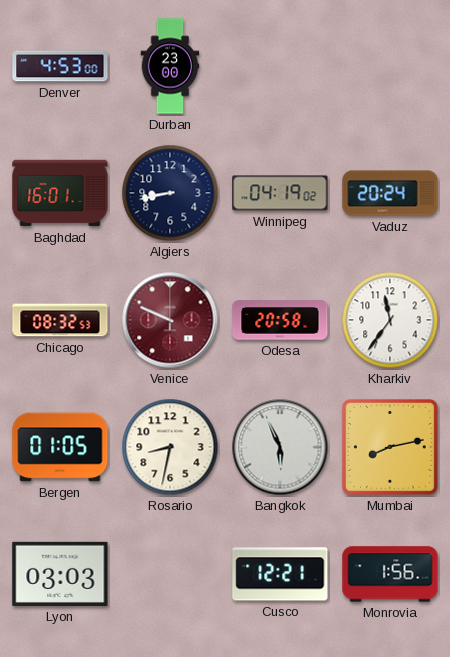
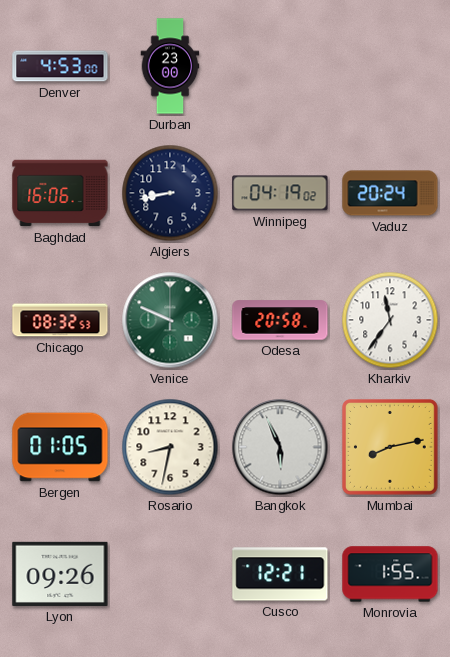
Baghdad: 16:01 -> 16:06 (60, 193)
Venice dial: burgundy -> green (170, 320)
Lyon: 03:03 -> 09:26 (60, 574)
Monrovia: 1:56 -> 1:55 (390, 574)
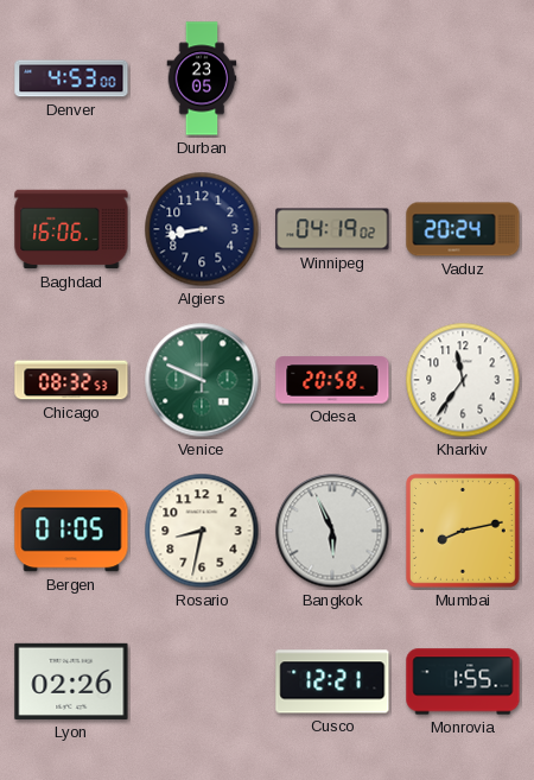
Durban: 23:00 -> 23:05 (202, 78)
Lyon: 09:26 -> 02:26 (71, 681)
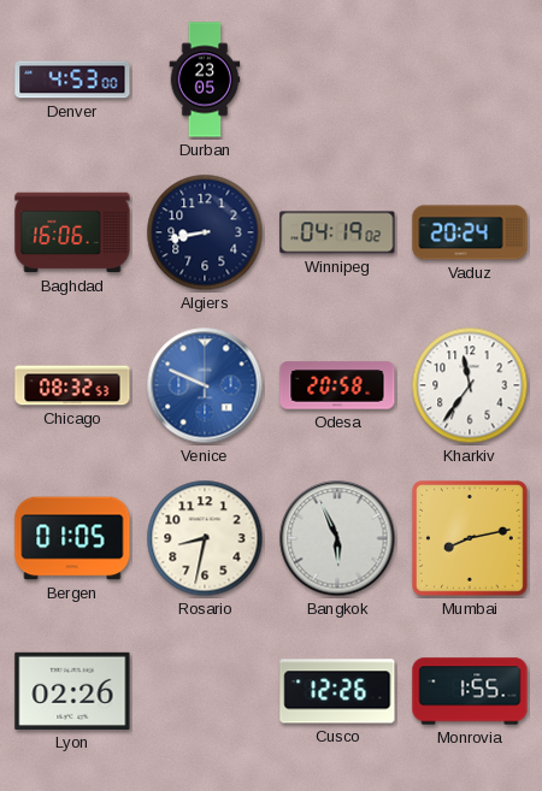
Venice dial: green -> blue (205, 385)
Cusco: 12:21 -> 12:26 (337, 691)
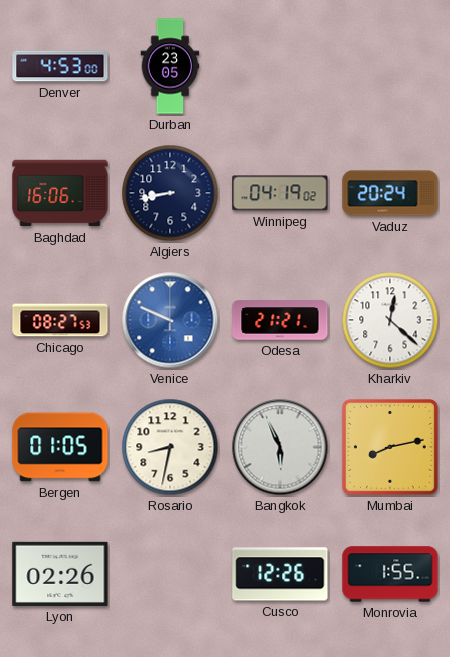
Chicago: 08:32 -> 08:27 (60, 320)
Odesa: 20:58 -> 21:21 (280, 320)
Kharkiv: 11:36 -> 12:22 (390, 320)
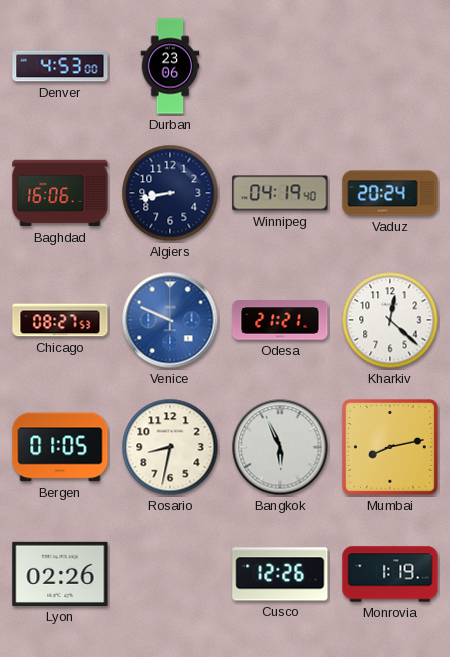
Durban: 23:05 -> 23:06 (170, 66)
Winnipeg: 04:19:02 -> 04:19:40 (280, 193)
Monrovia: 1:55 -> 1:19 (390, 574)
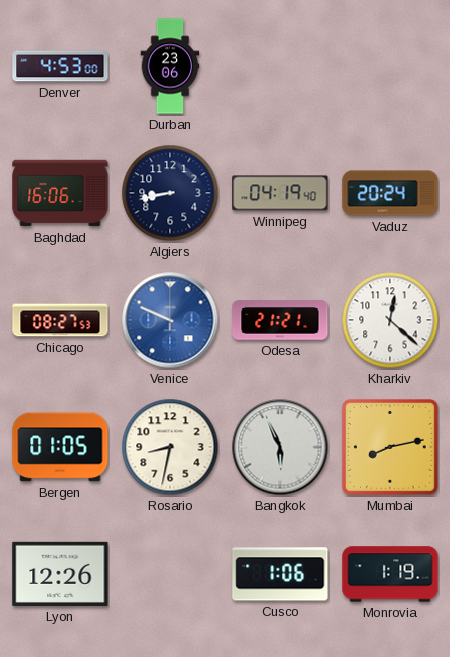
Lyon: 02:26 -> 12:26 (60, 574)
Cusco: 12:26 -> 1:06 (280, 574)
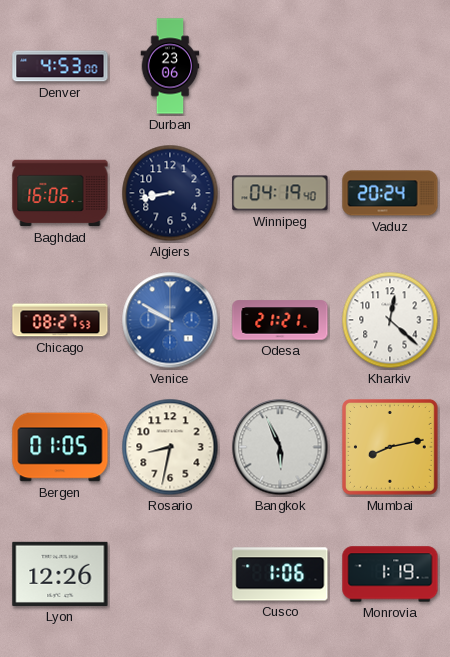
Venice: 9:49 -> 9:50 (170, 320)
